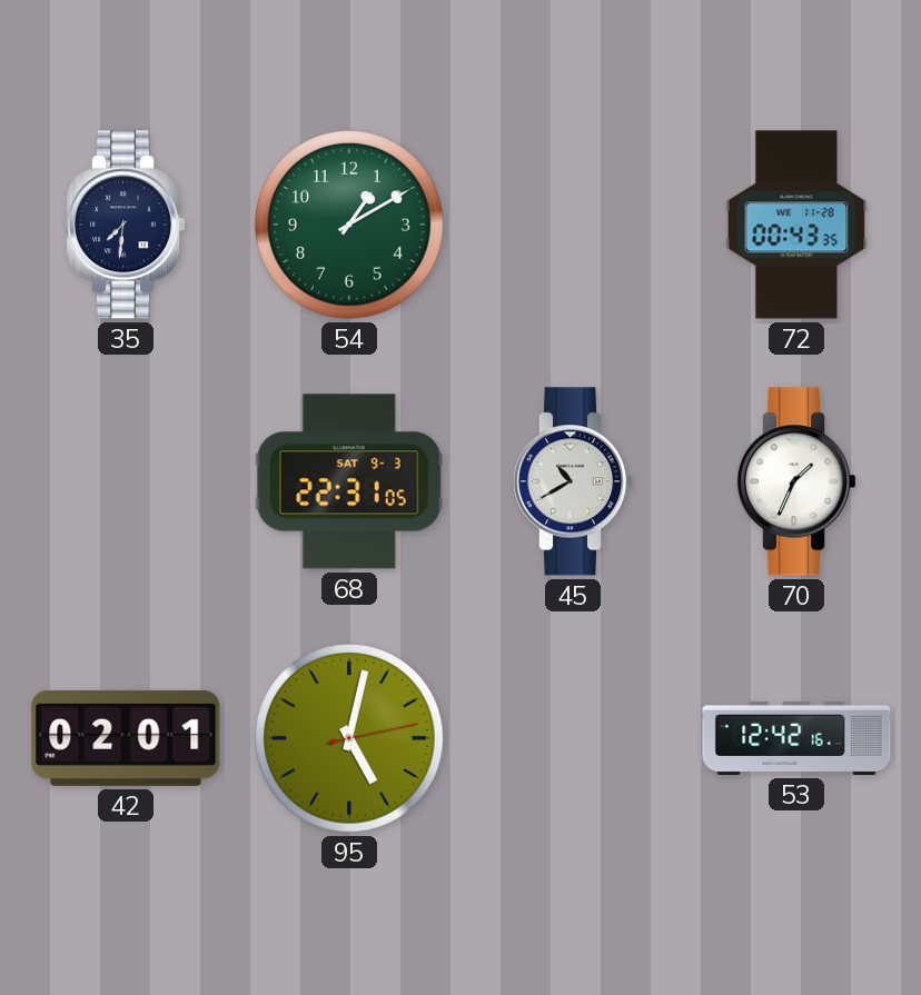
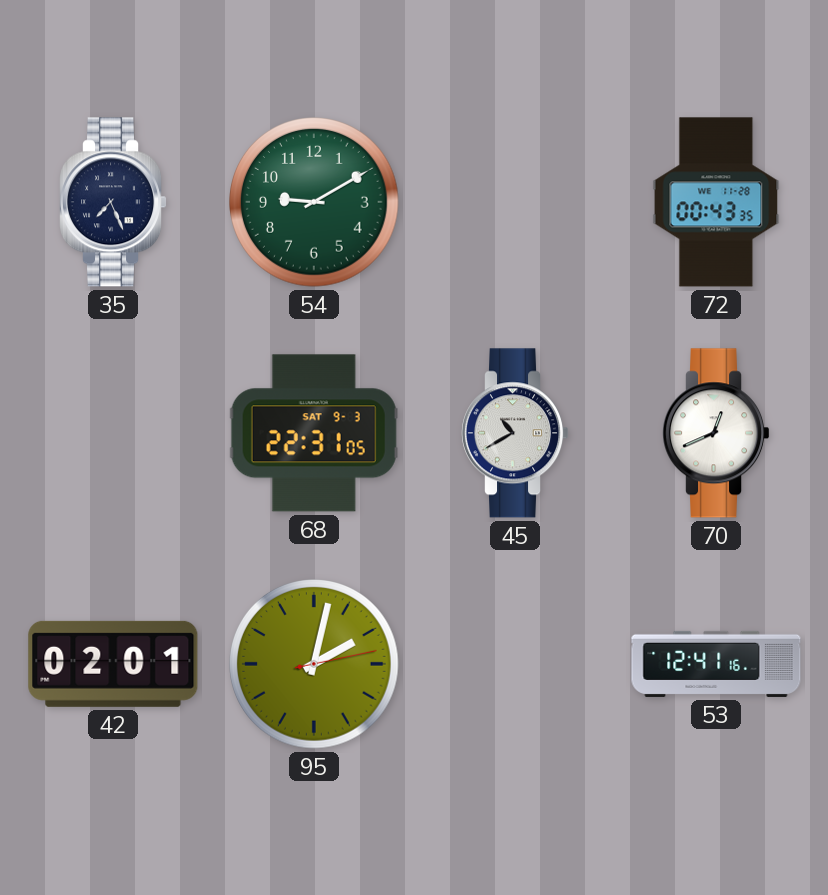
35: 7:31 -> 7:26 (114, 202)
54: 1:10 -> 9:10 (314, 202)
70: 1:34 -> 12:41 (717, 433)
95: 5:02 -> 2:02 (314, 664)
53: 12:42 -> 12:41 (716, 664)
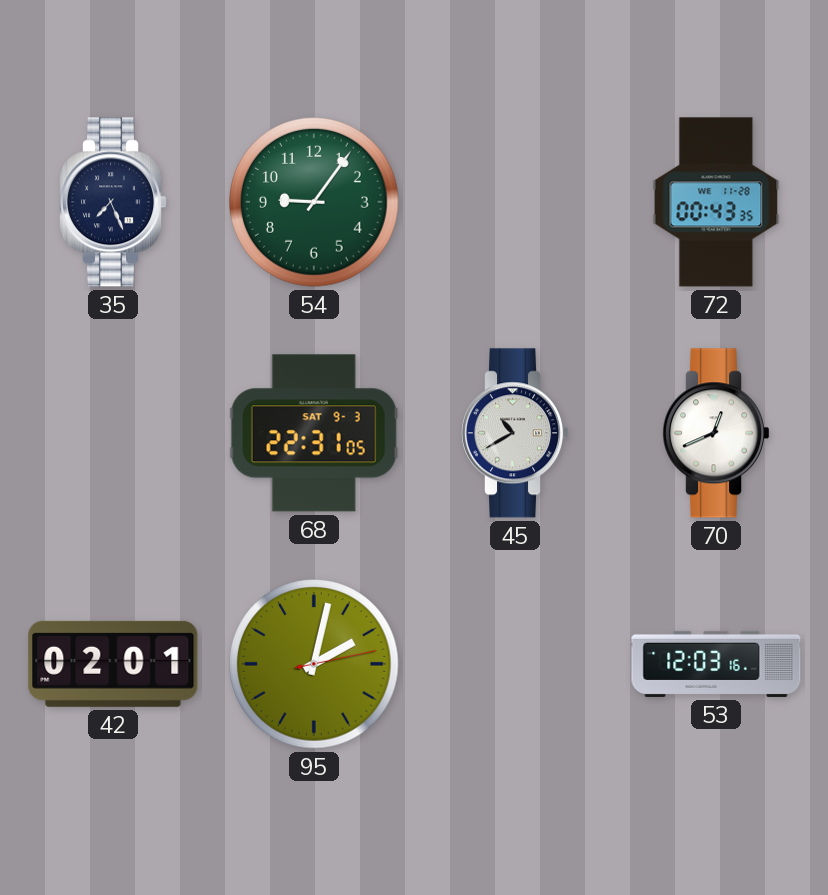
54: 9:10 -> 9:06 (314, 202)
53: 12:41 -> 12:03 (716, 664)
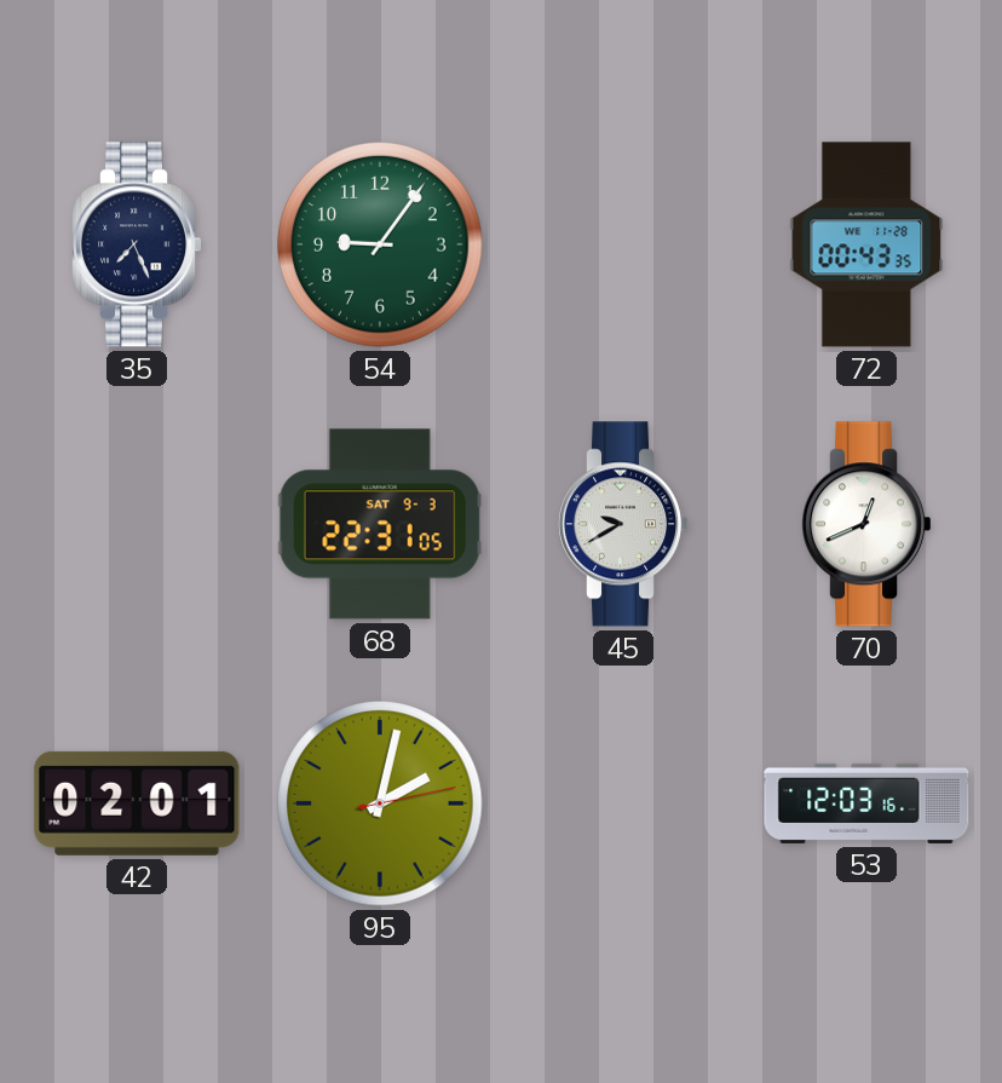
45: 10:40 -> 9:40 (624, 524)
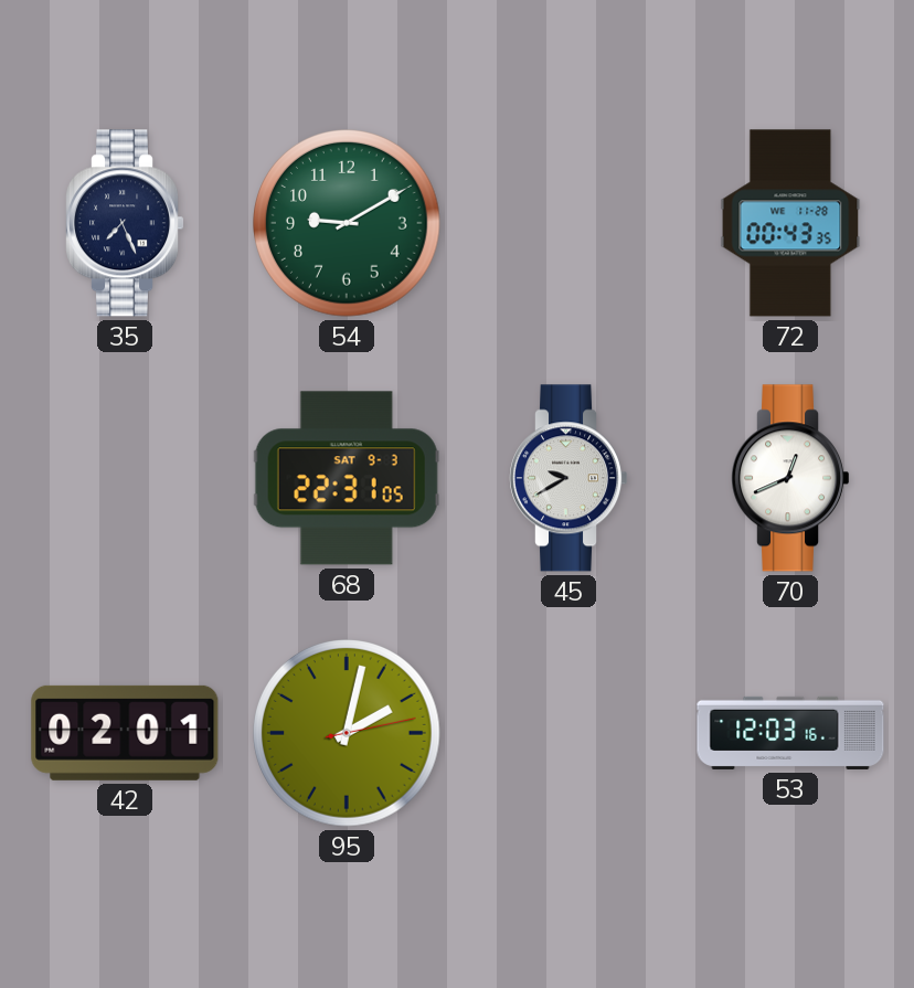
54: 9:06 -> 9:10 (347, 223)
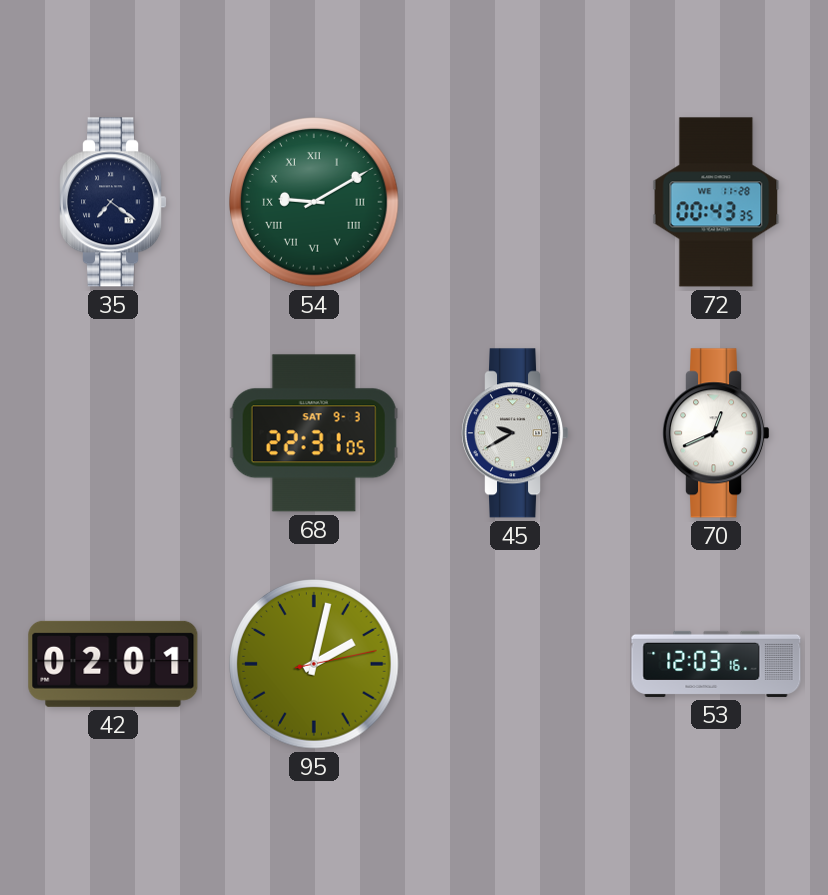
35: 7:26 -> 7:21 (114, 202)
54 numerals: Arabic -> Roman (314, 202)
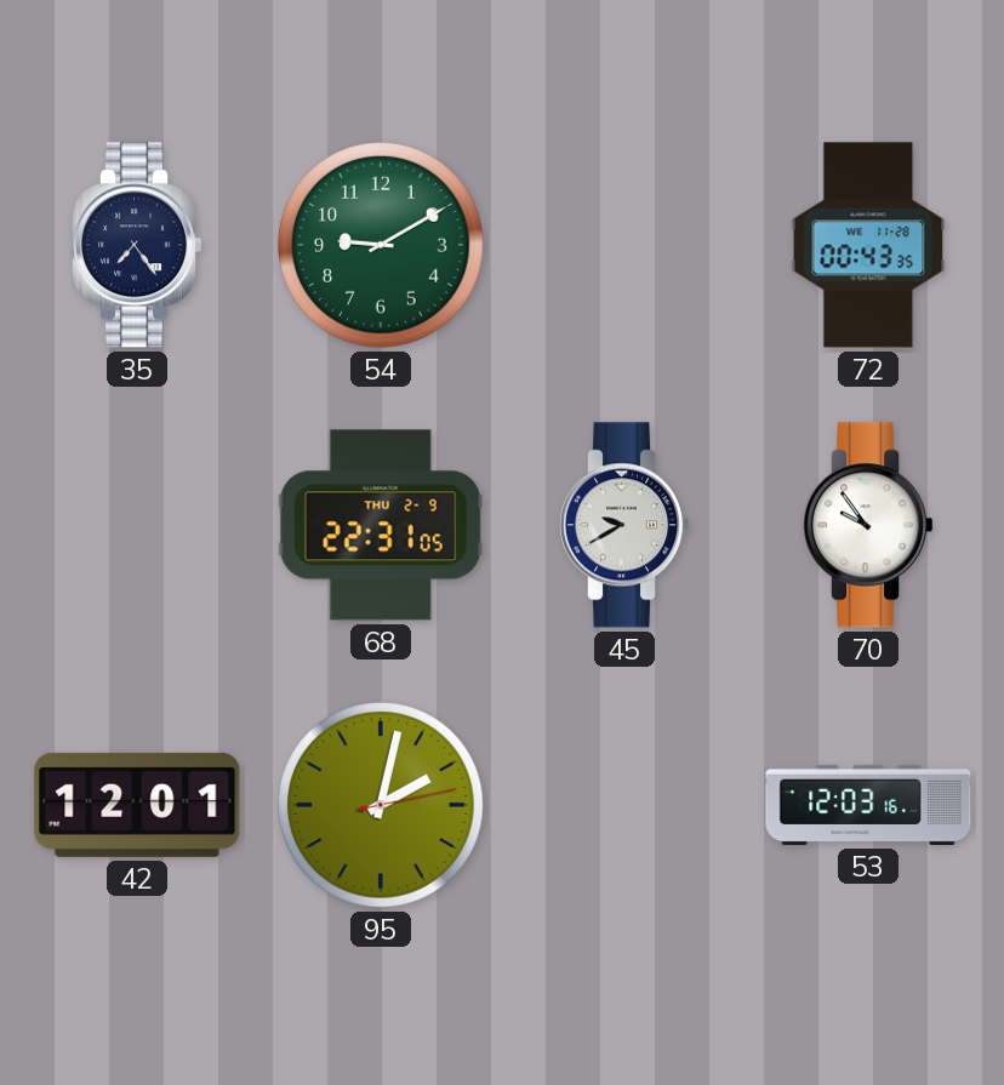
35: 7:21 -> 7:24 (138, 245)
54 numerals: Roman -> Arabic (381, 245)
68 date: SAT 9-3 -> THU 2-9 (381, 525)
70: 12:41 -> 9:54 (869, 525)
42: 02:01 -> 12:01 (137, 805)
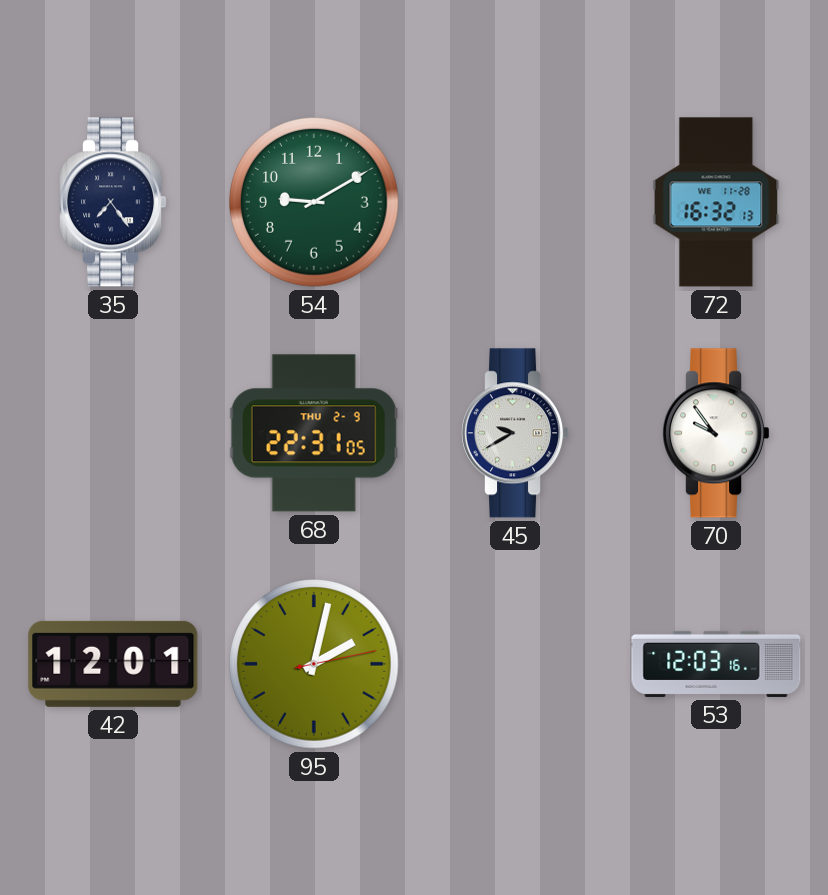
72: 00:43 -> 16:32 (716, 202)
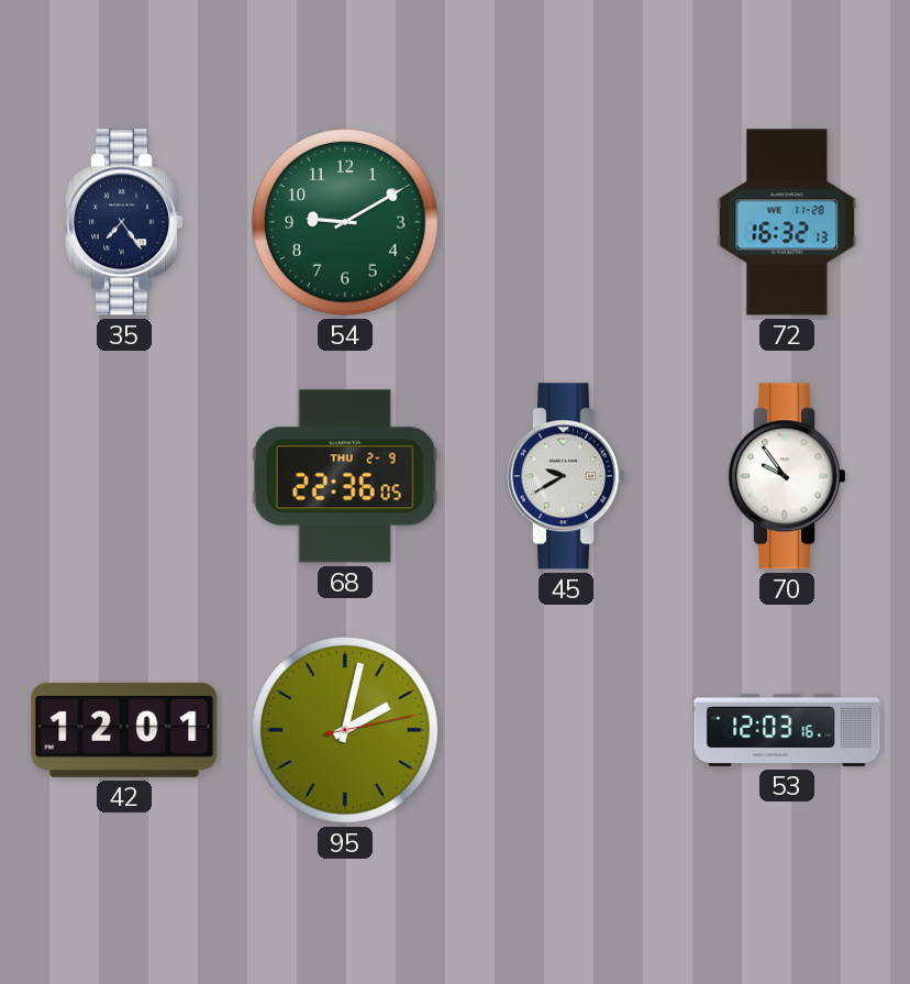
68: 22:31 -> 22:36 (345, 476)
